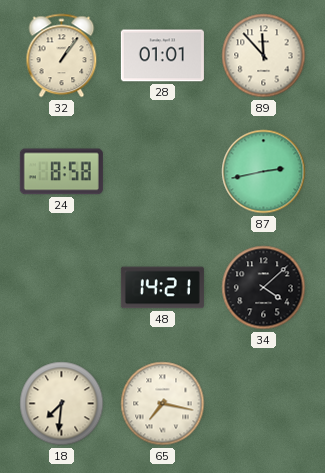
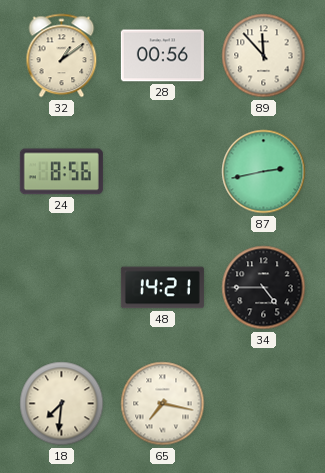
32: 1:06 -> 1:09 (62, 56)
28: 01:01 -> 00:56 (162, 56)
24: 8:58 -> 8:56 (61, 172)
34: 4:08 -> 4:45 (264, 288)
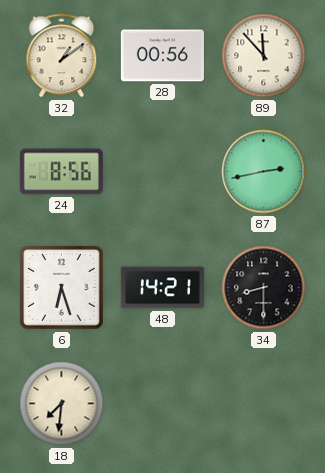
6: none -> 6:27 (62, 288)
34: 4:45 -> 8:30 (264, 288)
65: 7:17 -> none (163, 404)
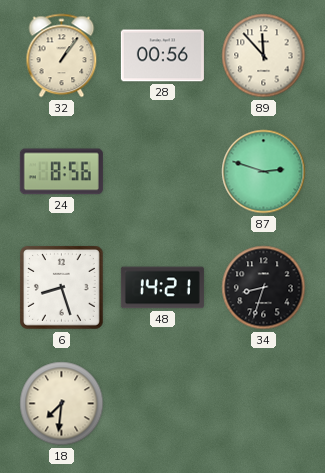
32: 1:09 -> 1:06 (62, 56)
87: 2:43 -> 2:48 (264, 172)
6: 6:27 -> 8:27 (62, 288)
34: 8:30 -> 8:33 (264, 288)
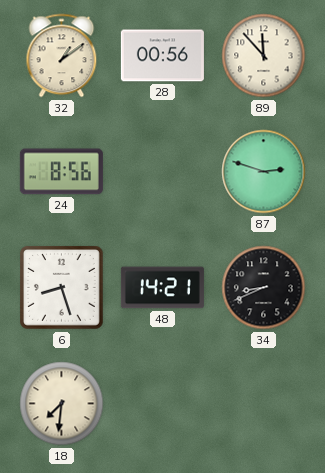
32: 1:06 -> 1:09 (62, 56)
34: 8:33 -> 8:41 (264, 288)
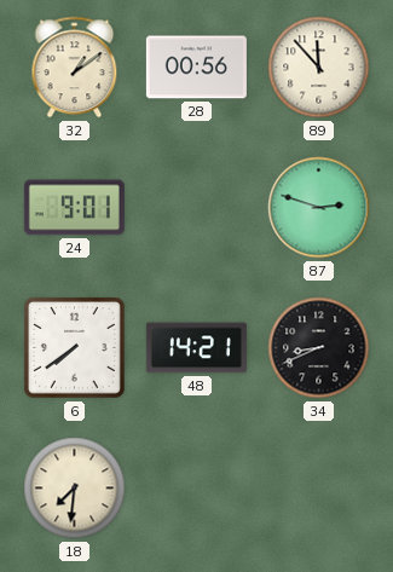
24: 8:56 -> 9:01 (74, 208)
6: 8:27 -> 7:39 (75, 348)
